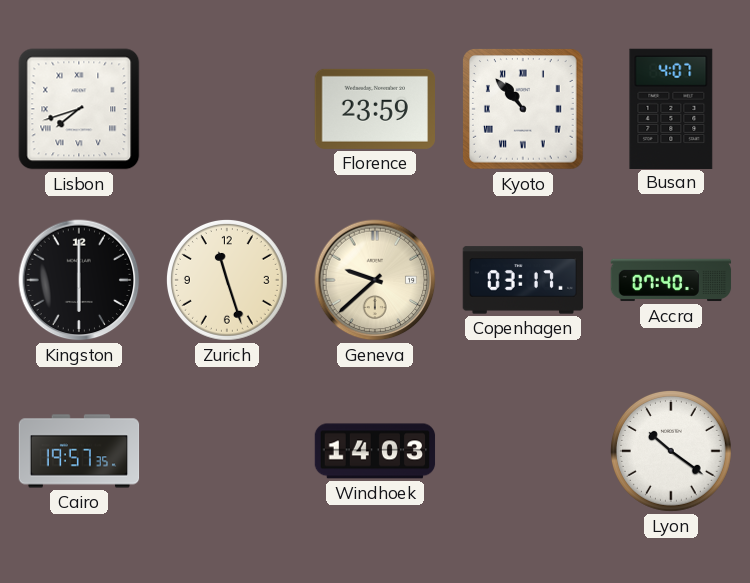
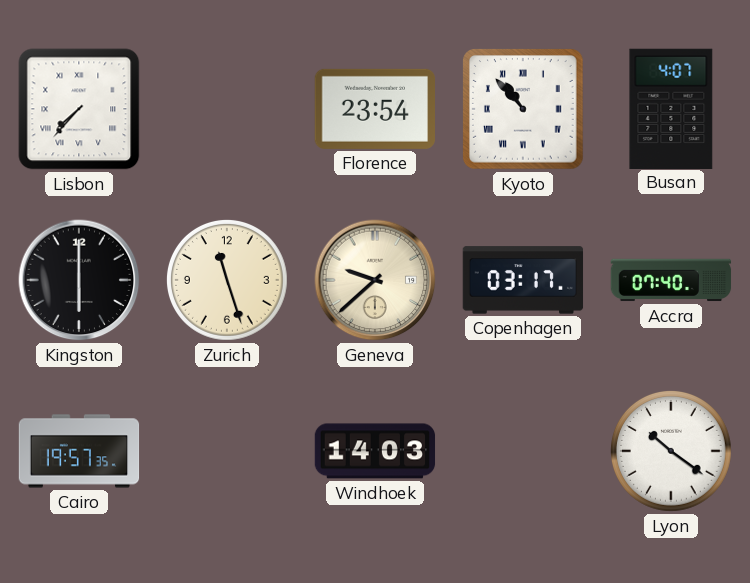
Lisbon: 7:42 -> 7:37 (79, 109)
Florence: 23:59 -> 23:54 (375, 109)
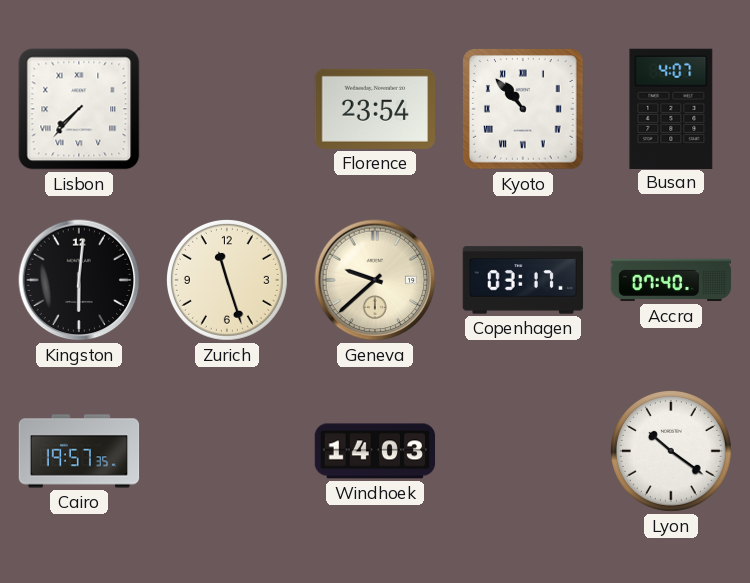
Kingston: 6:00 -> 6:01 (79, 280)
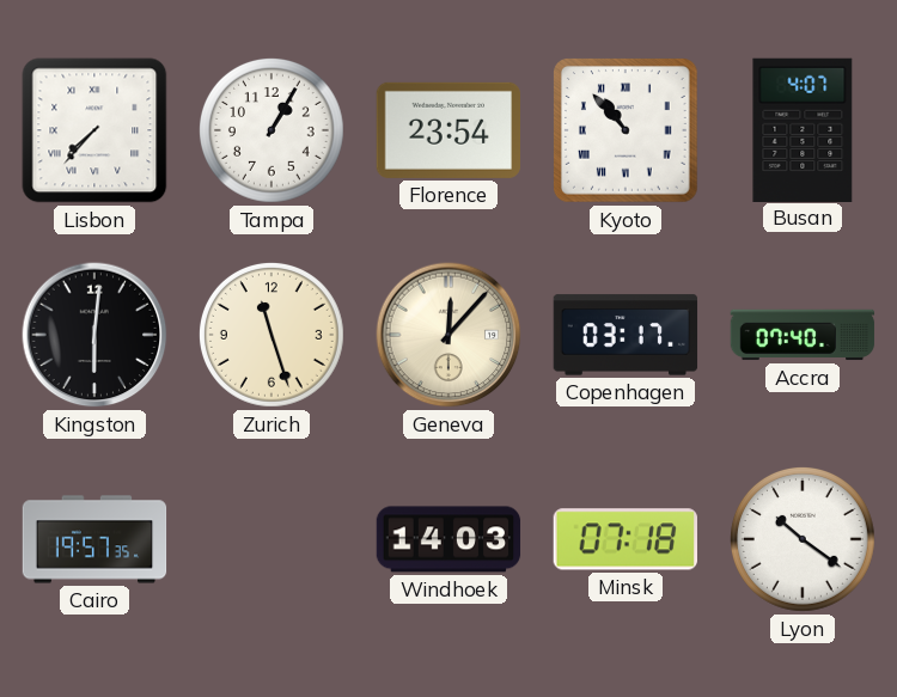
Tampa: none -> 1:05 (271, 130)
Geneva: 9:38 -> 12:07 (448, 335)
Minsk: none -> 07:18 (624, 539)
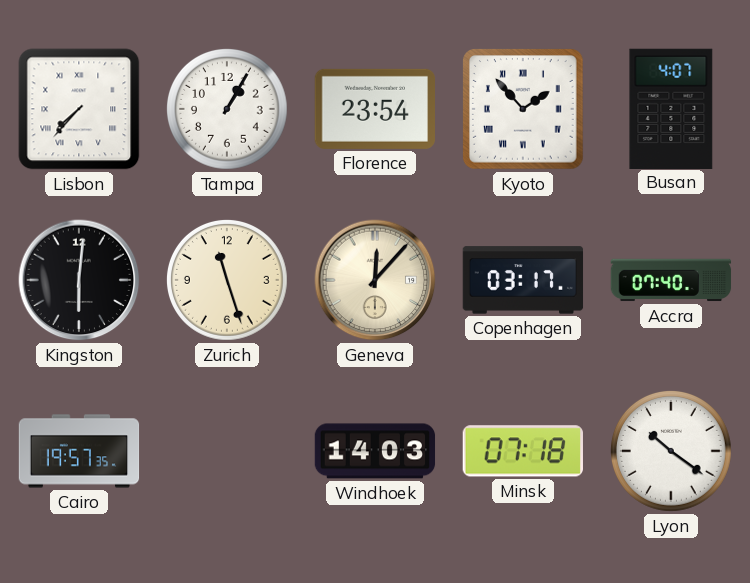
Kyoto: 10:53 -> 1:53 (524, 110)
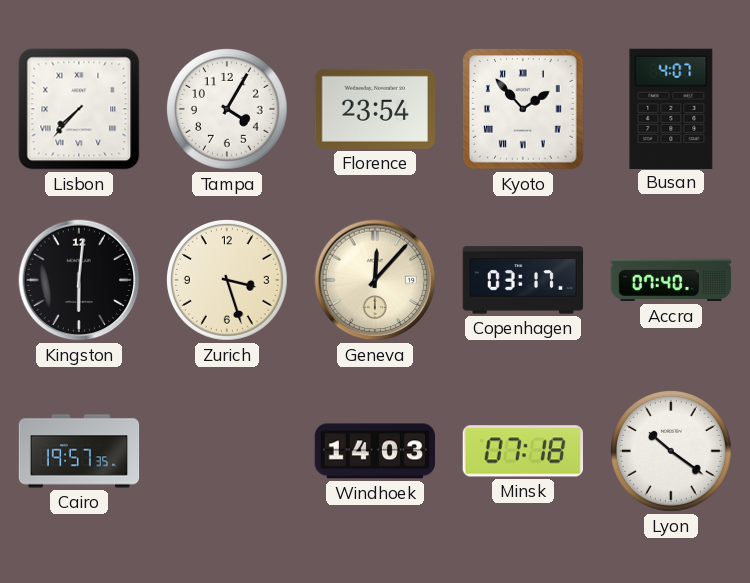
Tampa: 1:05 -> 4:05 (227, 109)
Zurich: 11:27 -> 3:27 (227, 280)
